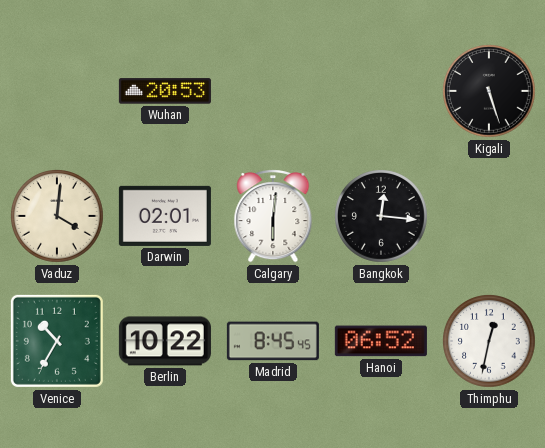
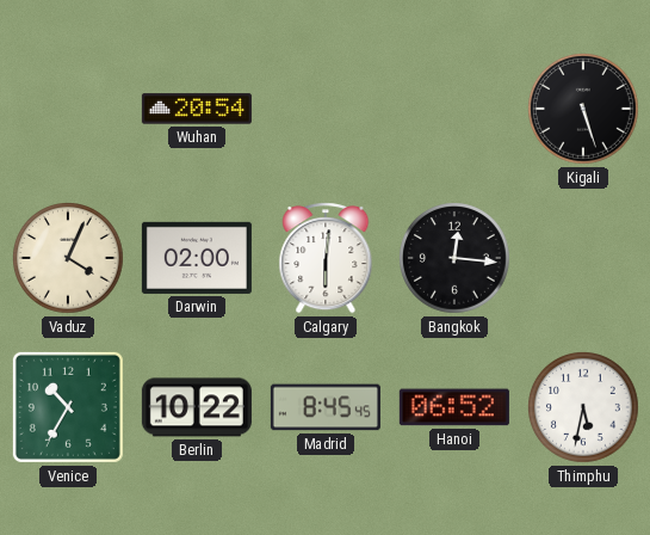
Wuhan: 20:53 -> 20:54 (197, 109)
Vaduz: 4:01 -> 4:04 (69, 259)
Darwin: 02:01 -> 02:00 (197, 258)
Thimphu: 12:32 -> 5:32 (584, 408)
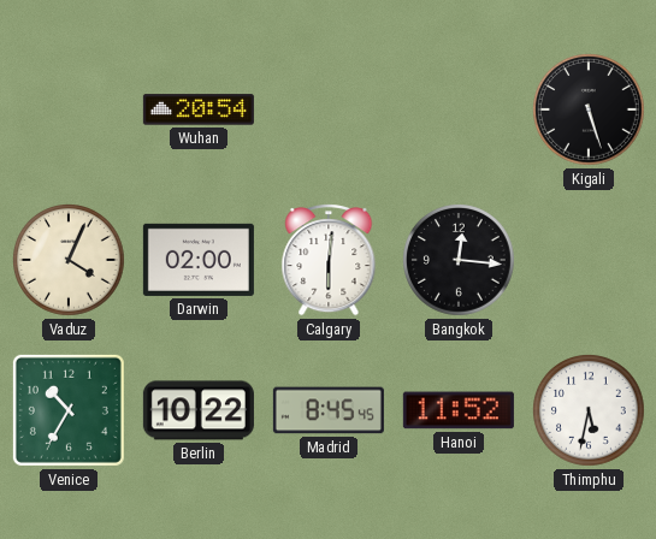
Hanoi: 06:52 -> 11:52 (459, 410)
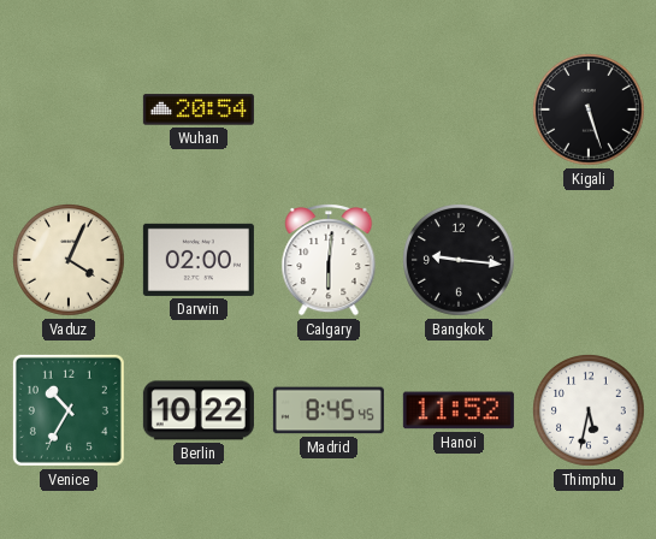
Bangkok: 12:16 -> 9:16 (460, 261)
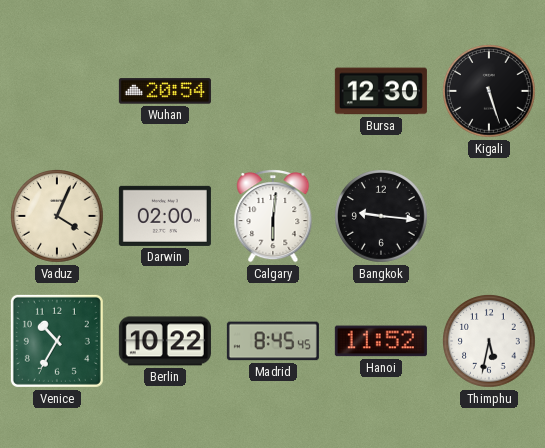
Bursa: none -> 12:30 (381, 91)
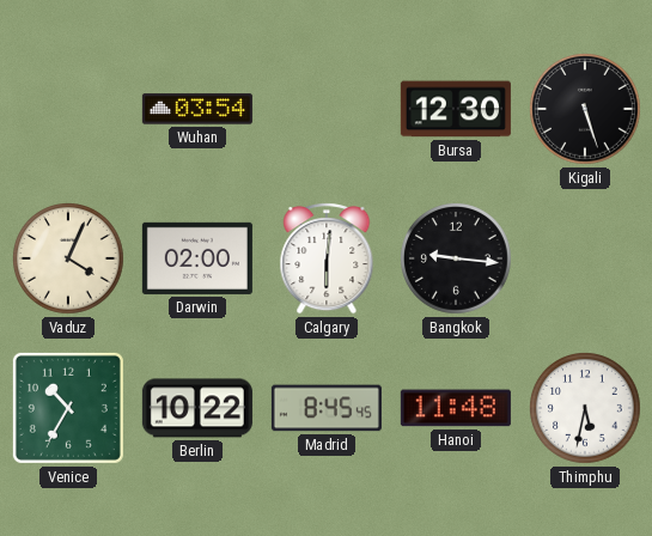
Wuhan: 20:54 -> 03:54 (197, 109)
Hanoi: 11:52 -> 11:48 (456, 408)
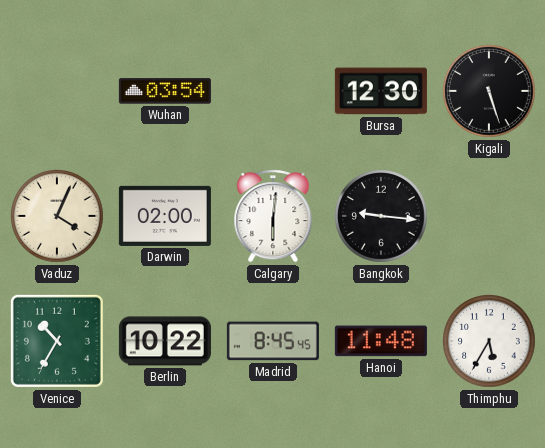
Thimphu: 5:32 -> 5:35 (490, 342)
